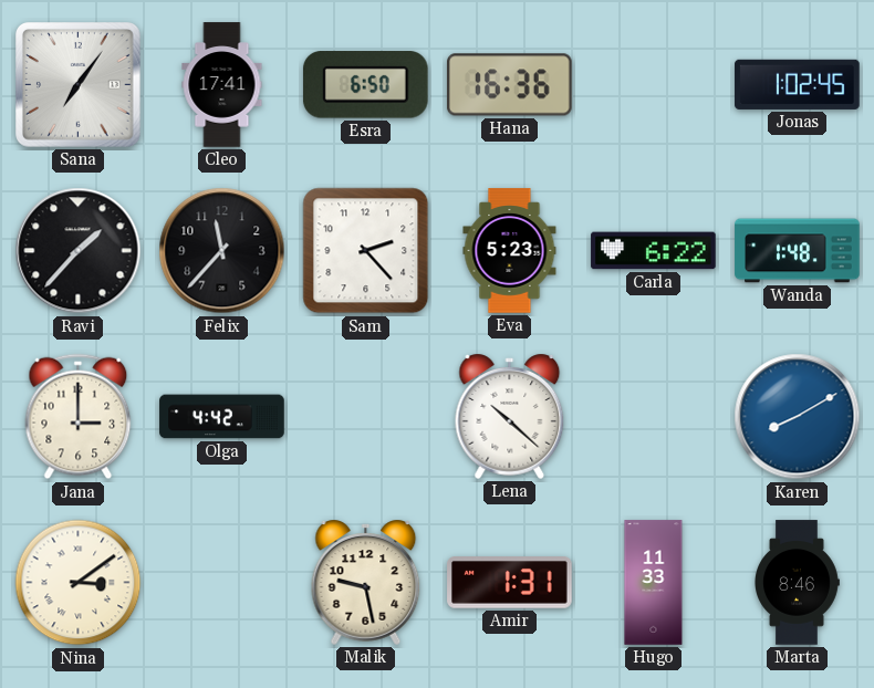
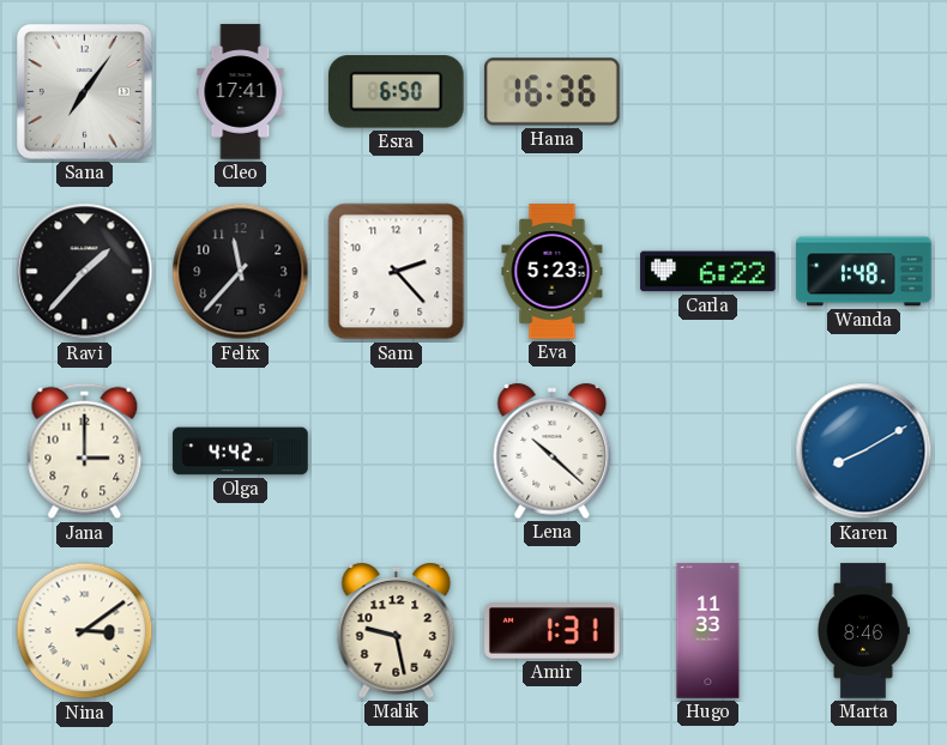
Jonas: 1:02 -> none (798, 84)
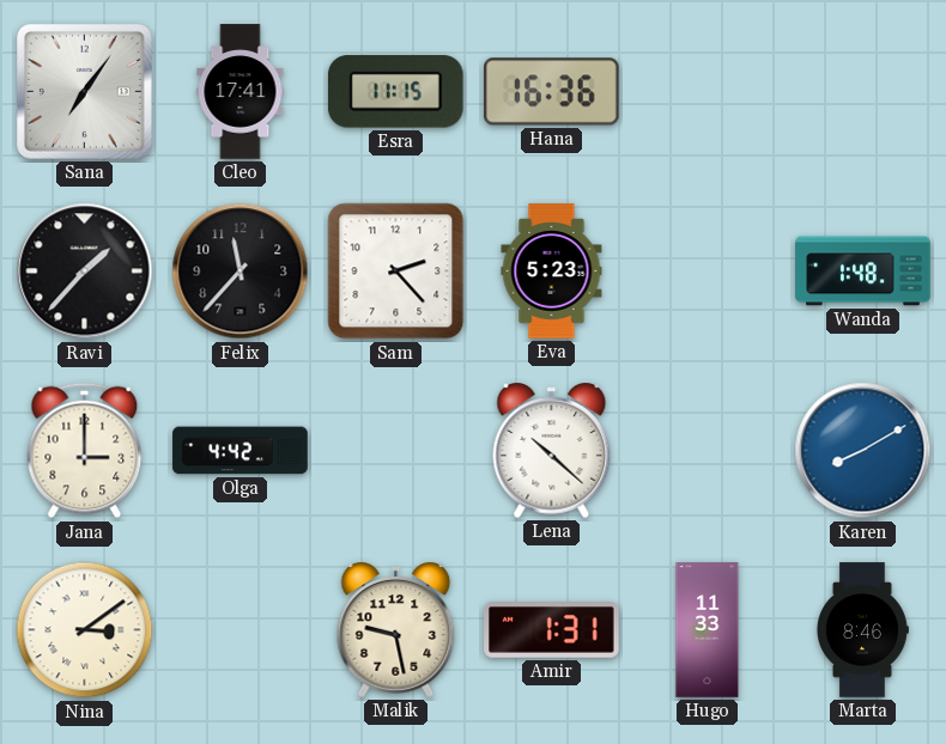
Esra: 6:50 -> 11:15 (395, 92)
Carla: 6:22 -> none (708, 272)
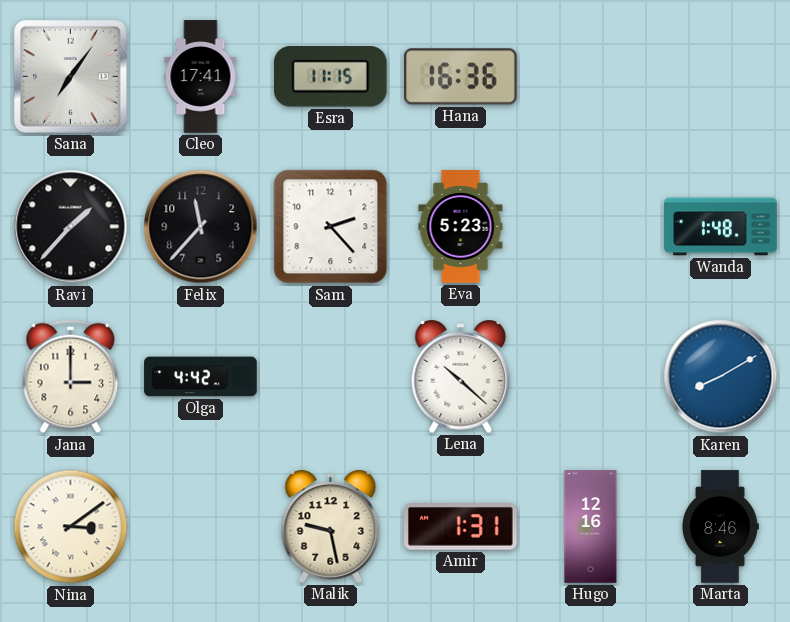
Hugo: 11:33 -> 12:16 (591, 527)
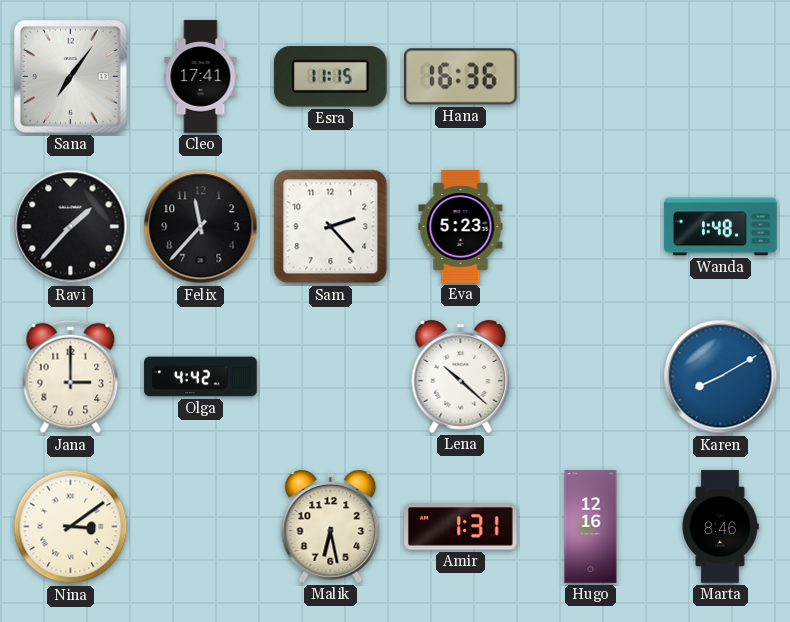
Malik: 9:28 -> 6:28 (331, 526)
